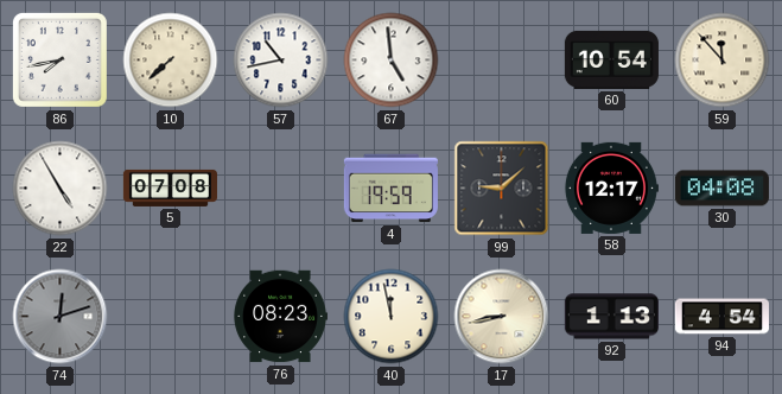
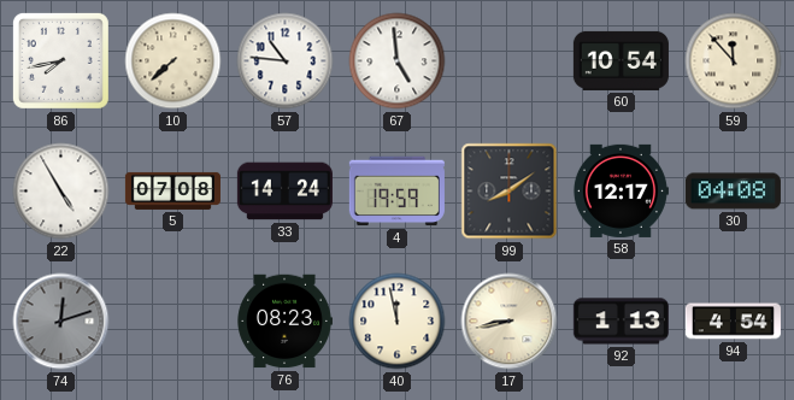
57: 10:43 -> 10:46 (286, 61)
33: none -> 14:24 (284, 192)
99: 9:08 -> 8:09 (510, 192)
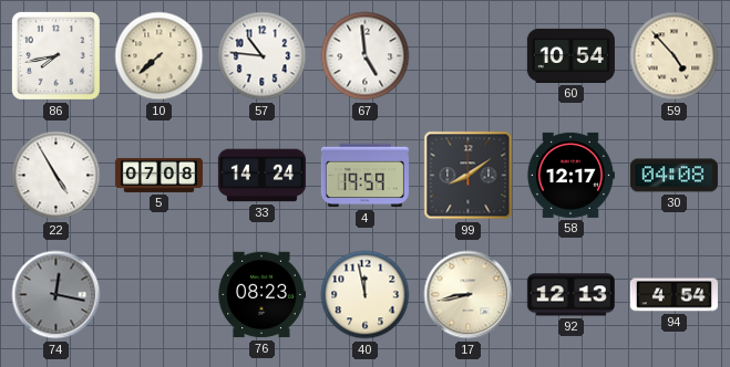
59: 11:53 -> 4:53 (675, 56)
74: 12:12 -> 12:17 (56, 295)
92: 1:13 -> 12:13 (570, 295)
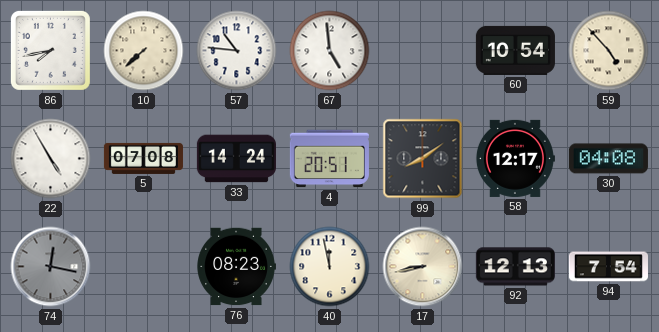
4: 19:59 -> 20:51 (329, 159)
94: 4:54 -> 7:54 (608, 267)
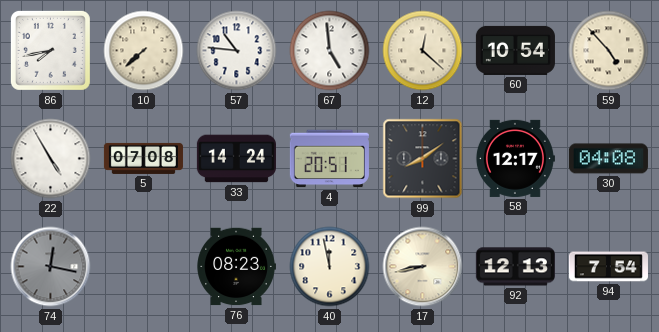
12: none -> 12:22 (423, 51)
